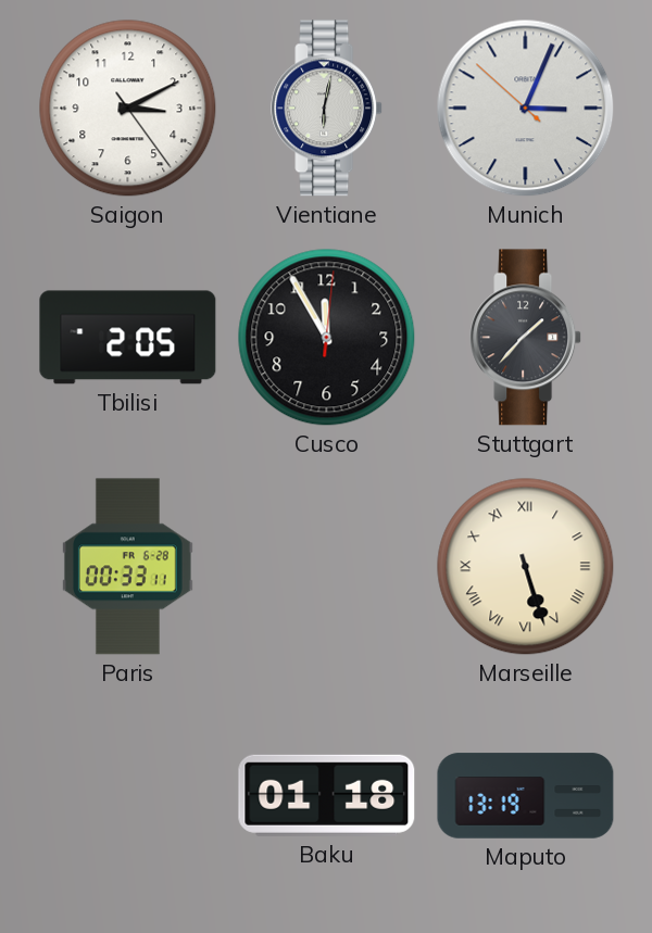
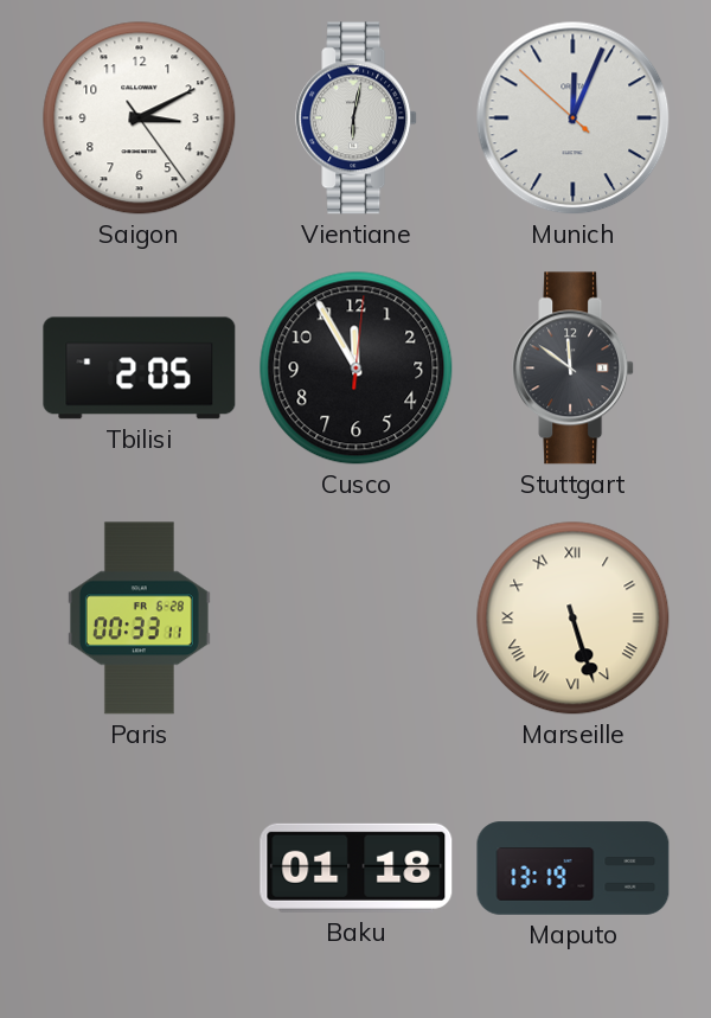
Munich: 3:03 -> 12:03 (574, 119)
Stuttgart: 1:37 -> 11:51 (574, 369)
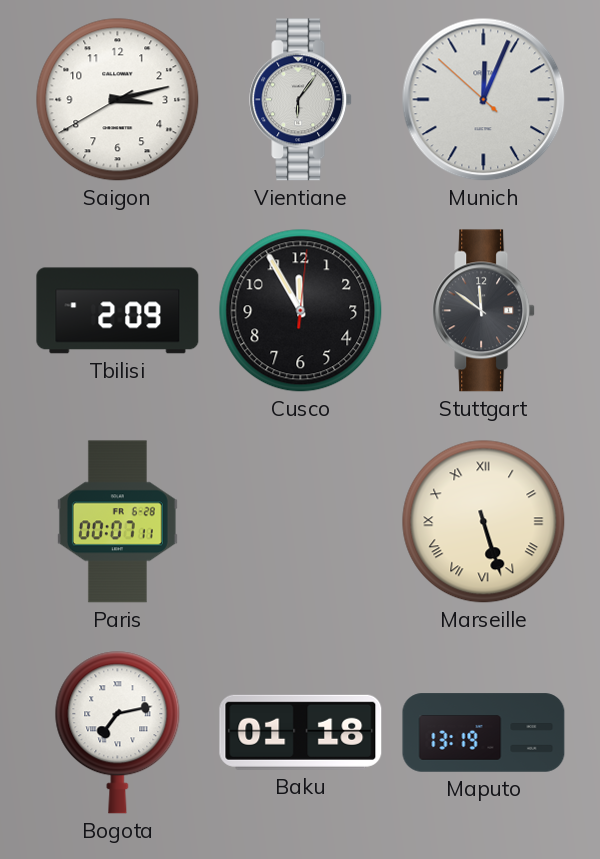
Saigon: 3:10 -> 3:12 (118, 100)
Vientiane: 6:02 -> 6:06 (301, 100)
Tbilisi: 2:05 -> 2:09 (118, 311)
Paris: 00:33 -> 00:07 (117, 522)
Bogota: none -> 7:13 (118, 733)
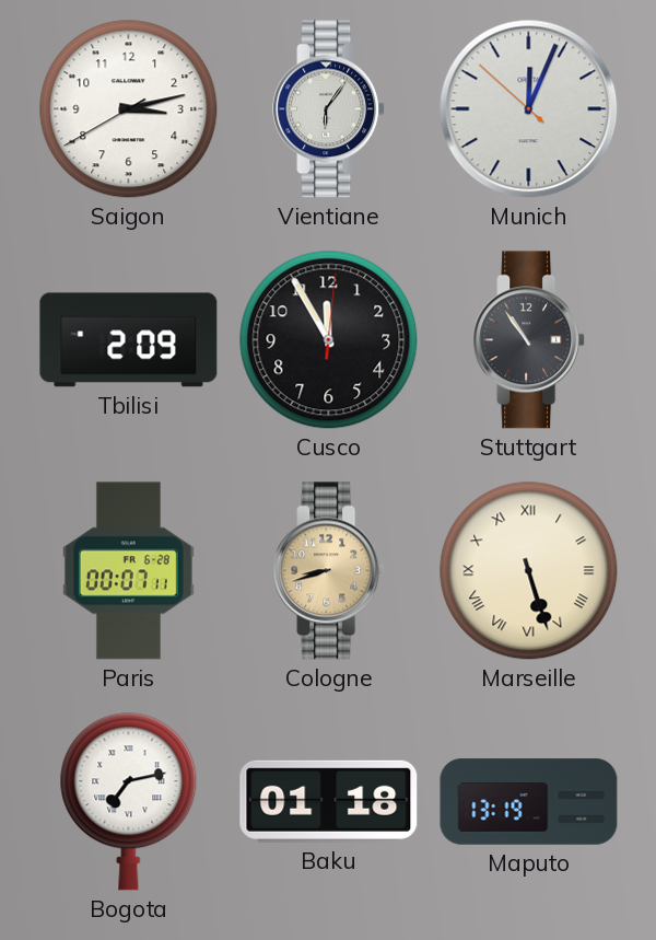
Stuttgart: 11:51 -> 10:54 (529, 340)
Cologne: none -> 8:42 (329, 571)
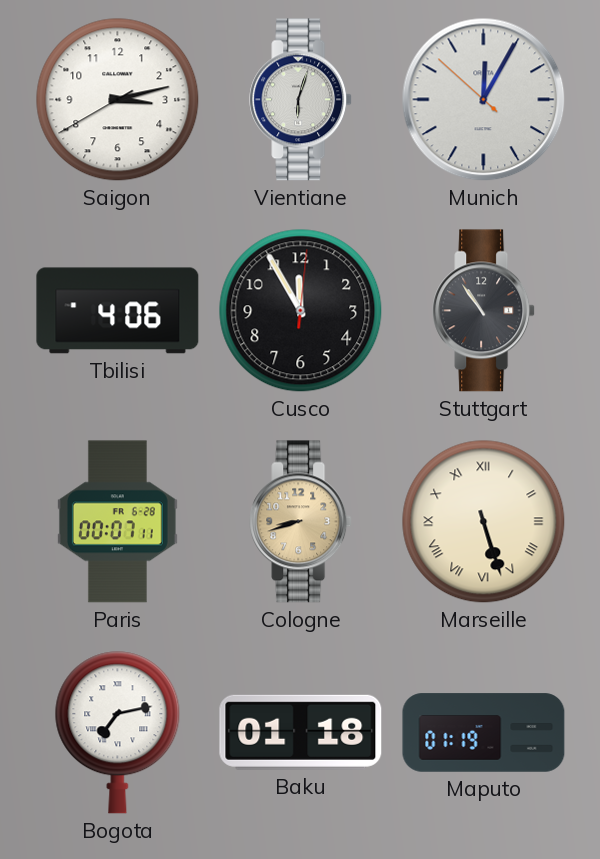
Vientiane: 6:06 -> 6:03 (301, 100)
Munich: 12:03 -> 12:04 (484, 100)
Tbilisi: 2:09 -> 4:06 (118, 311)
Maputo: 13:19 -> 01:19 (484, 733)
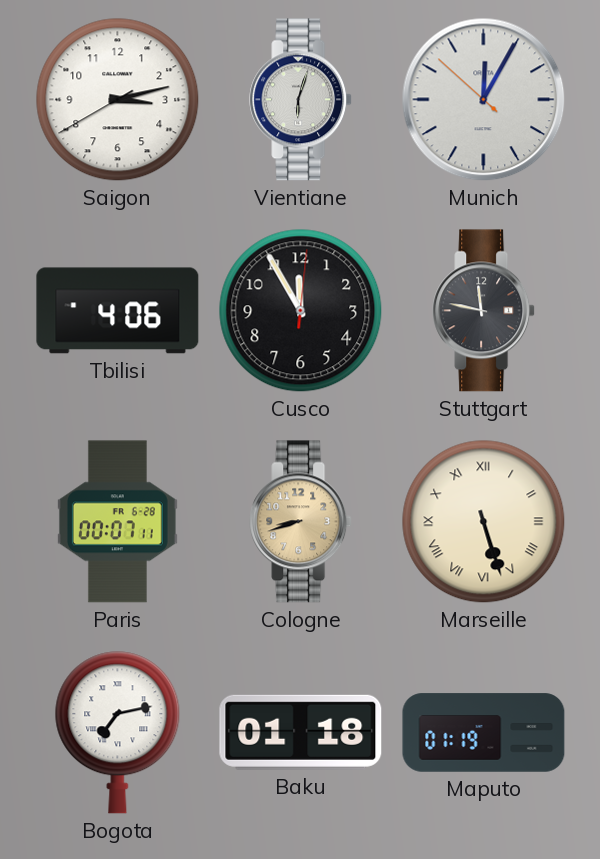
Stuttgart: 10:54 -> 11:47 (484, 311)
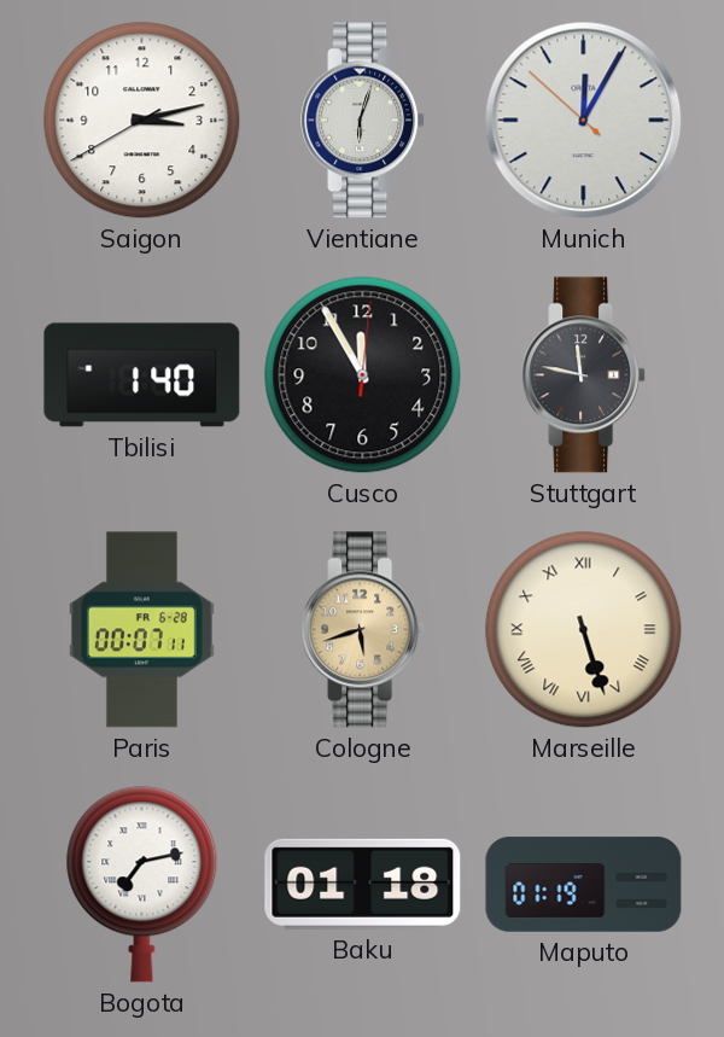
Tbilisi: 4:06 -> 1:40 (142, 375)
Cologne: 8:42 -> 5:42 (363, 630)
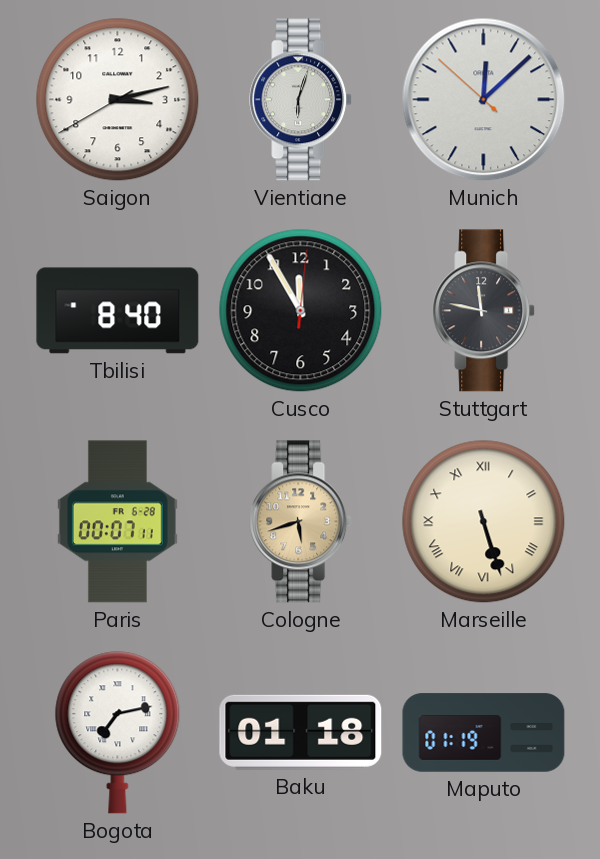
Munich: 12:04 -> 12:07 (484, 100)
Tbilisi: 1:40 -> 8:40 (118, 311)
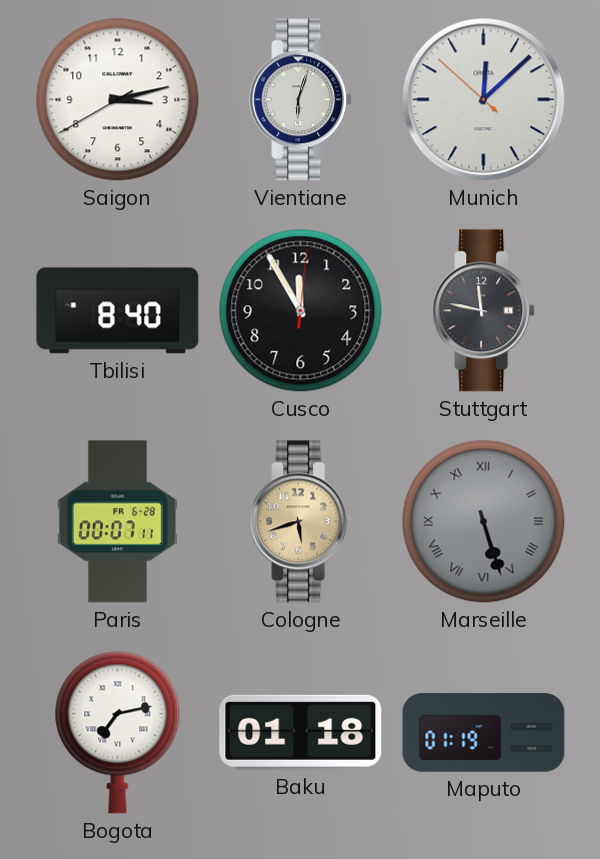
Marseille dial: cream -> grey (484, 522)
